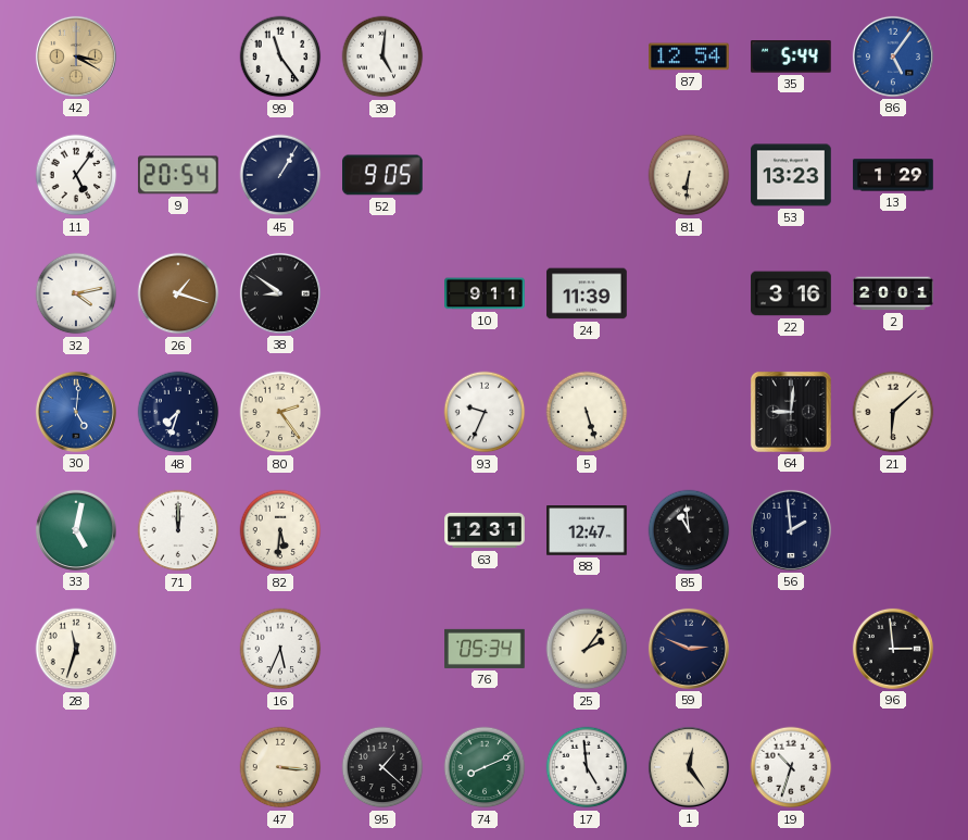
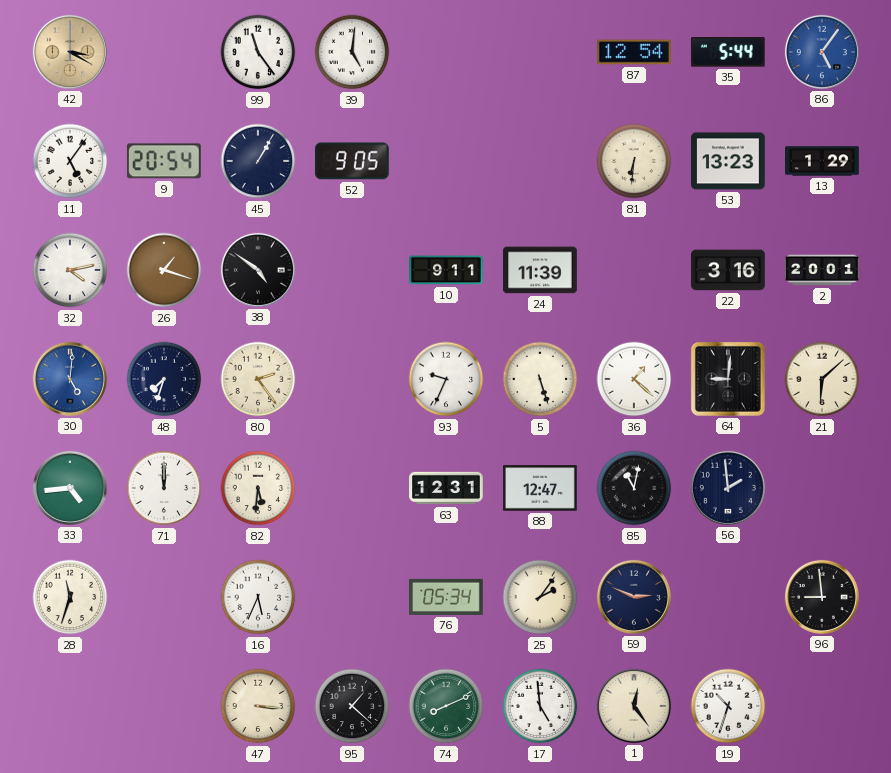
38: 8:51 -> 4:51 (258, 270)
36: none -> 1:22 (634, 379)
33: 5:02 -> 4:44 (70, 488)
85: 10:59 -> 11:02 (634, 488)
96: 2:59 -> 8:59 (822, 597)
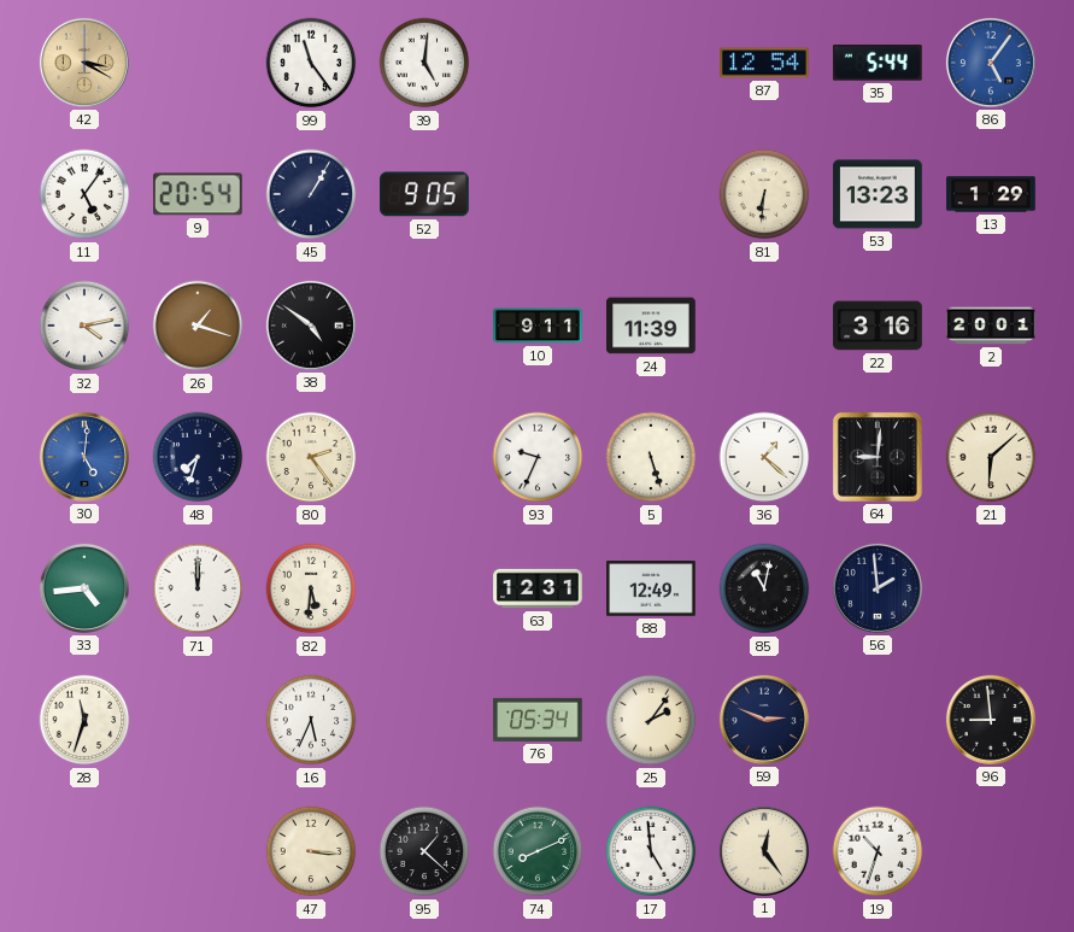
88: 12:47 -> 12:49 (651, 588)
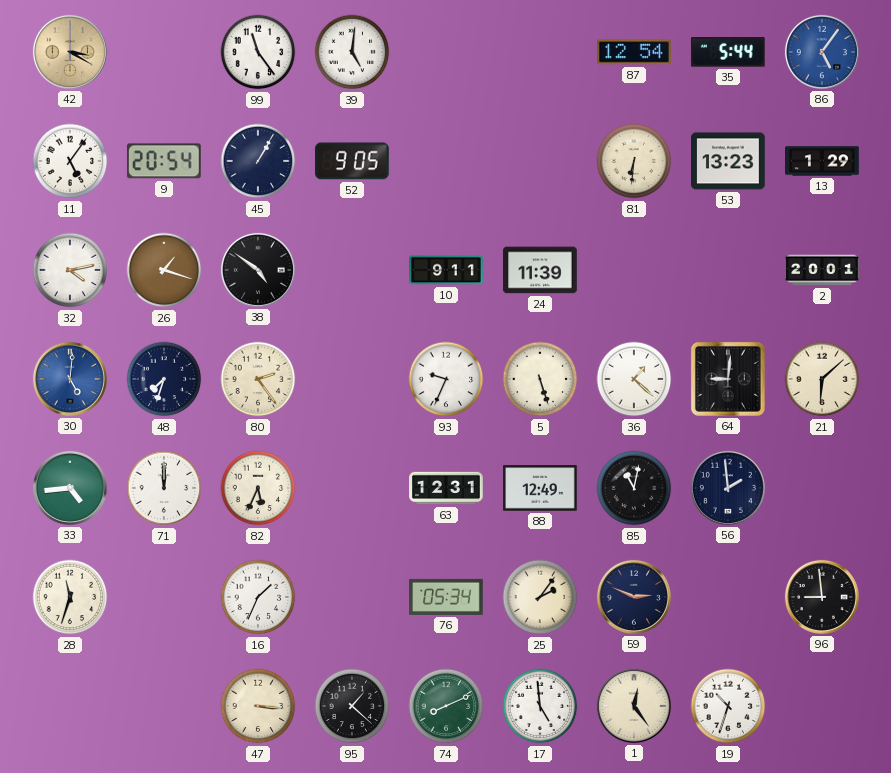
22: 3:16 -> none (878, 326)
82: 5:31 -> 5:34 (258, 488)
16: 5:34 -> 1:34 (258, 597)
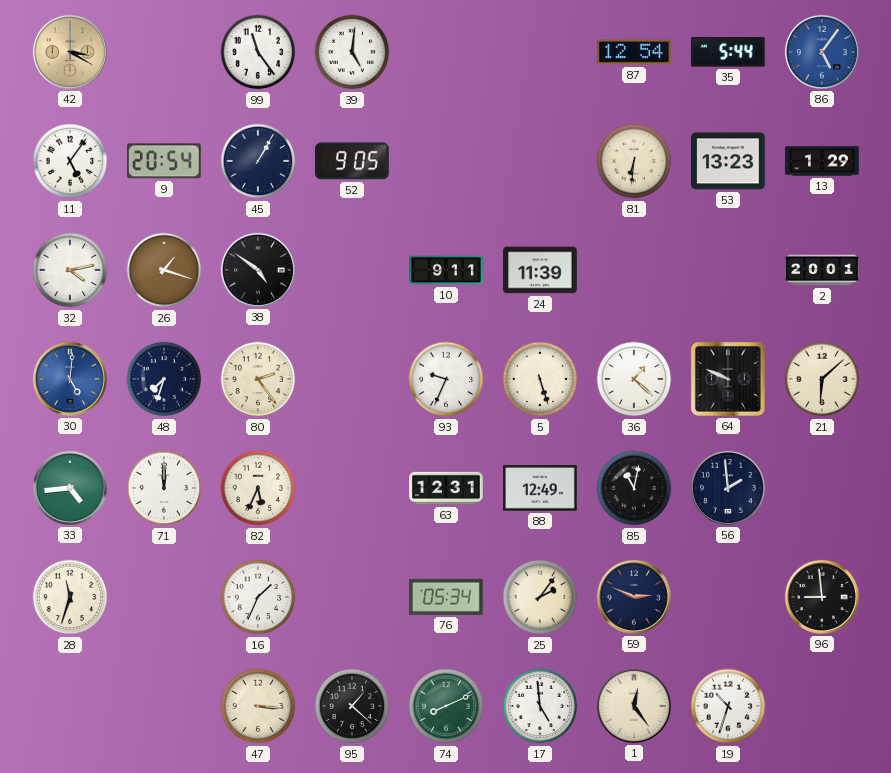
64: 9:01 -> 9:49 (728, 379)
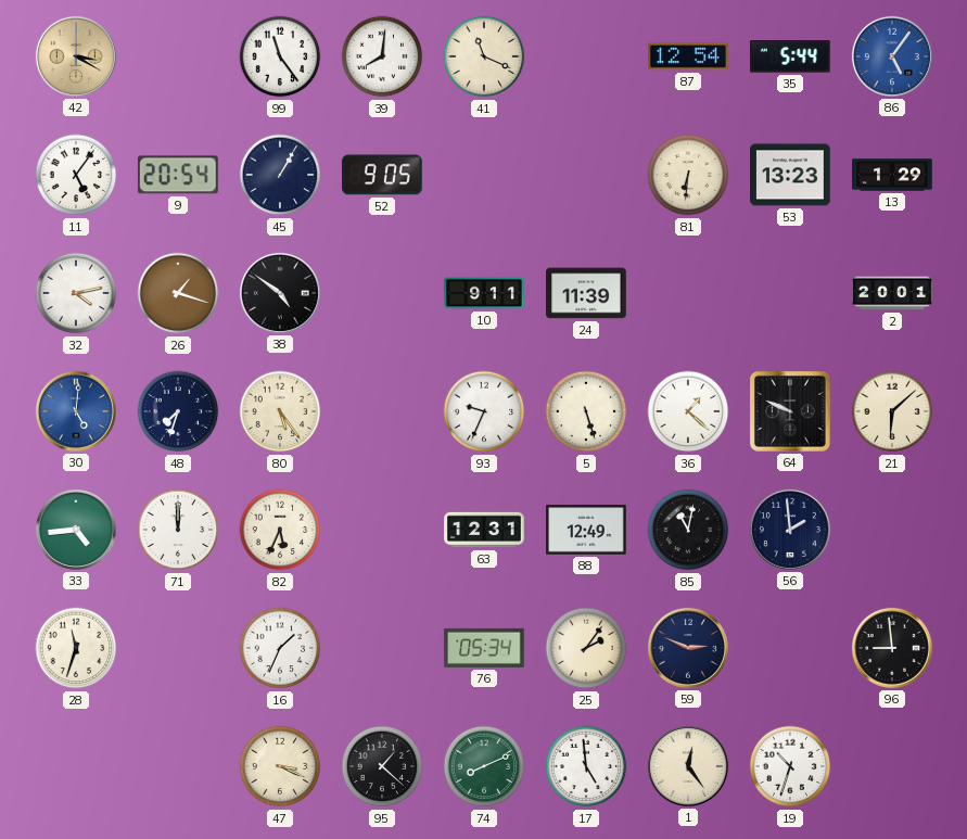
39: 5:01 -> 8:01 (382, 56)
41: none -> 11:19 (484, 56)
80: 2:24 -> 5:24 (280, 411)
47: 3:16 -> 3:19 (280, 766)
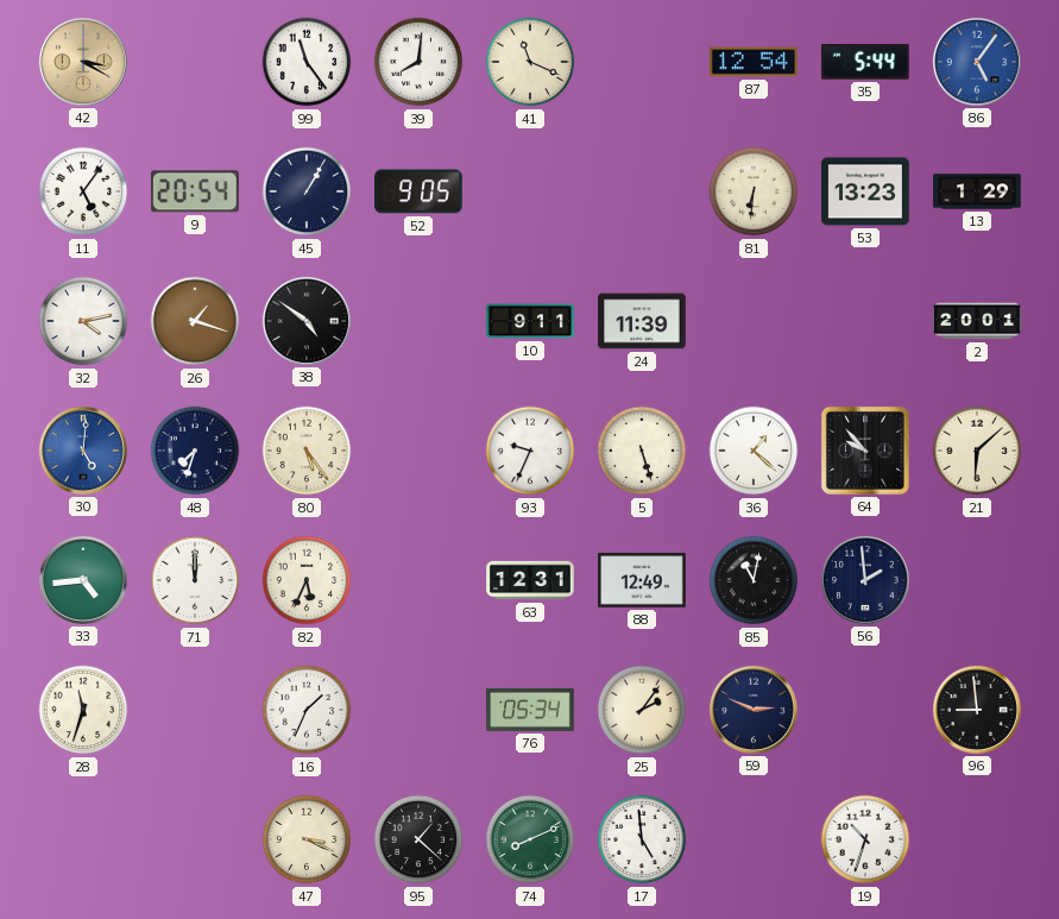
64: 9:49 -> 9:53 (865, 451)
1: 12:24 -> none (688, 766)
